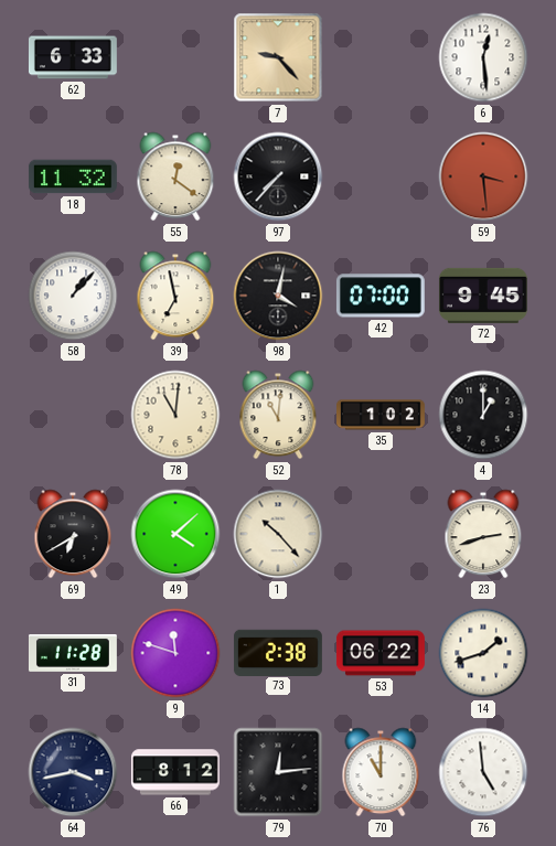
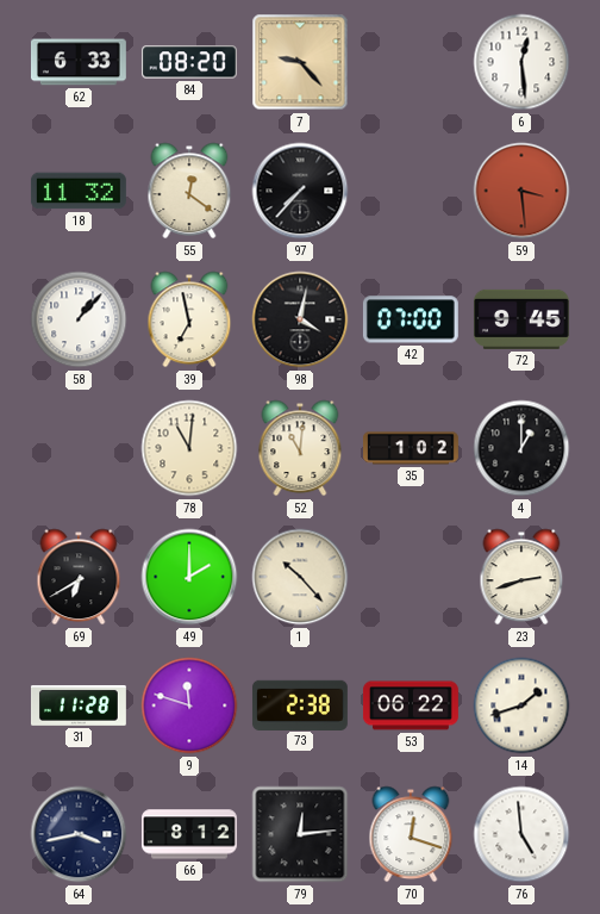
84: none -> 08:20 (189, 62)
49: 4:08 -> 2:00 (189, 577)
70: 11:00 -> 12:18 (411, 834)
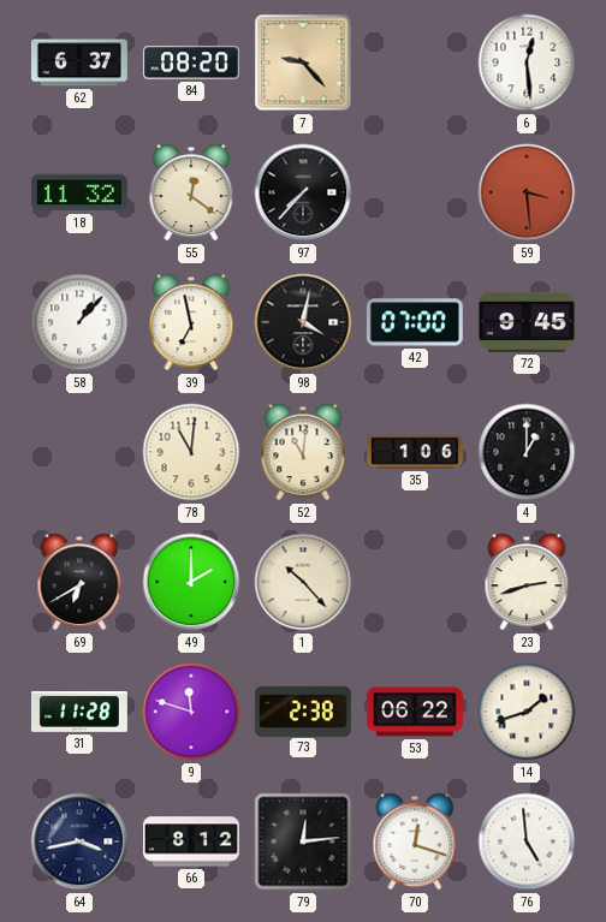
62: 6:33 -> 6:37 (79, 63)
35: 1:02 -> 1:06 (416, 452)
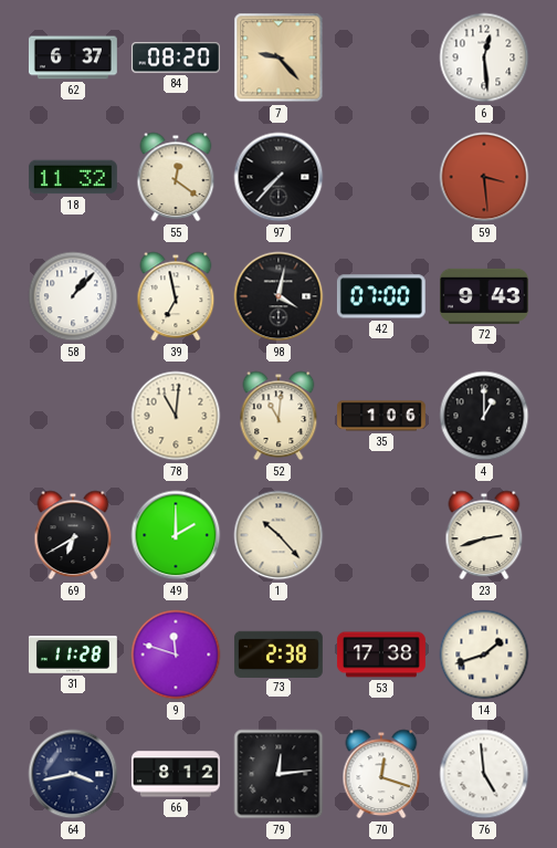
72: 9:45 -> 9:43 (484, 296)
53: 06:22 -> 17:38 (381, 655)
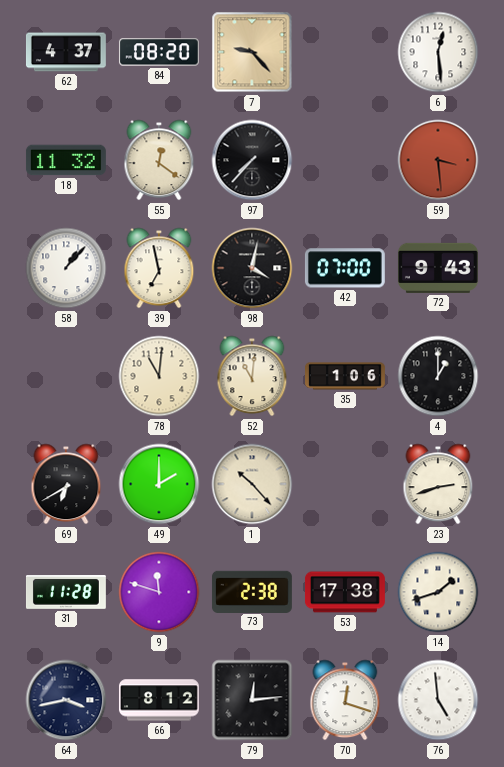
62: 6:37 -> 4:37 (66, 52)
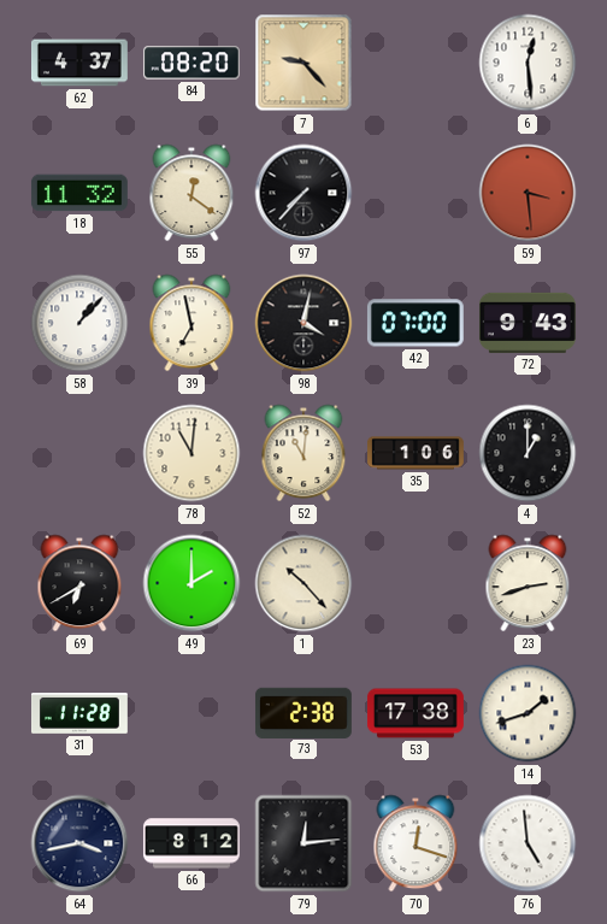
9: 11:48 -> none (159, 592)
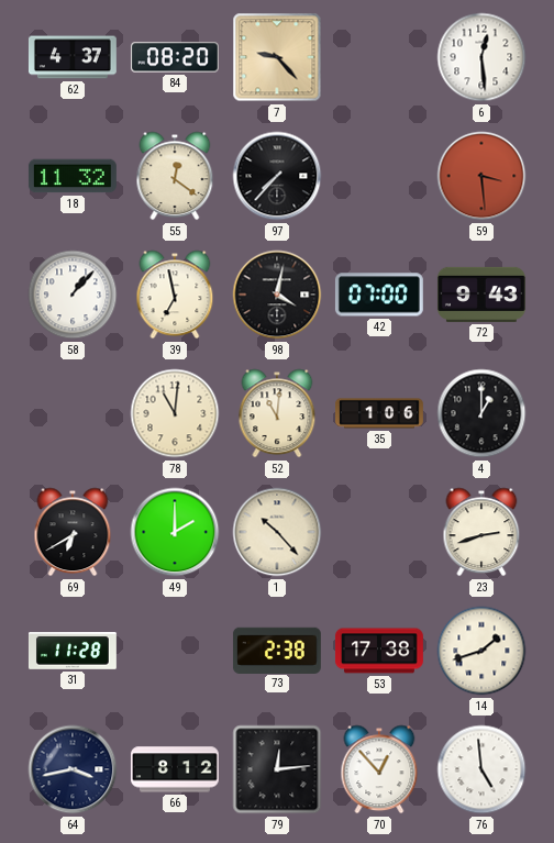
70: 12:18 -> 12:53 (379, 769)
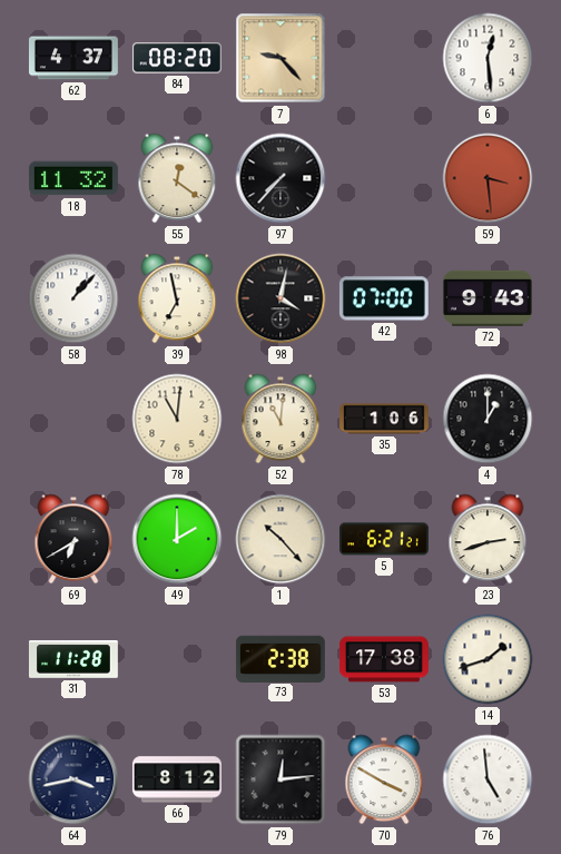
5: none -> 6:21 (384, 539)
70: 12:53 -> 3:50 (384, 779)
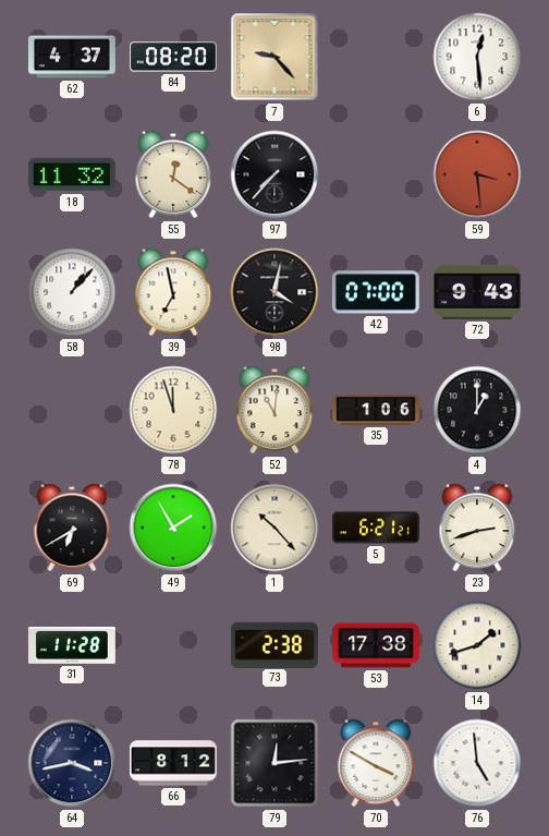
78: 11:01 -> 11:57 (173, 410)
49: 2:00 -> 1:55 (173, 528)
